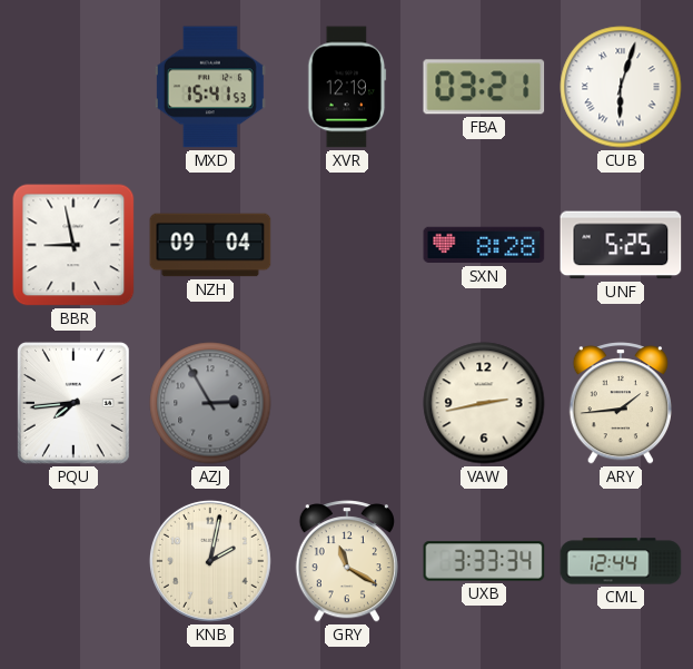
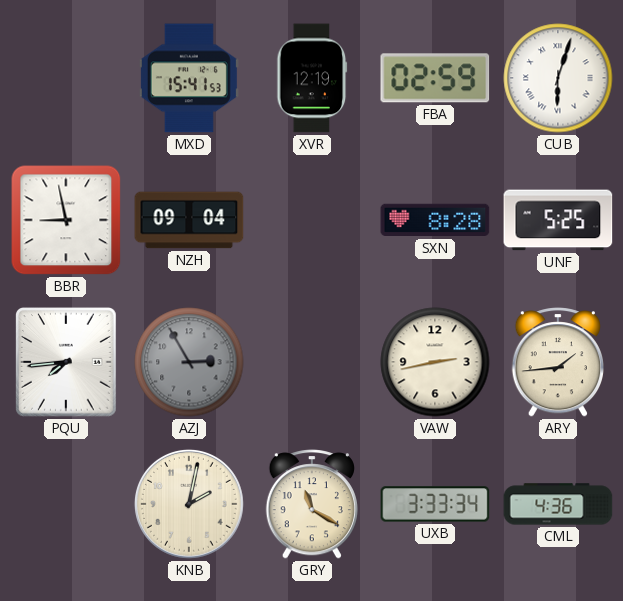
FBA: 03:21 -> 02:59 (435, 78)
CML: 12:44 -> 4:36 (558, 504)
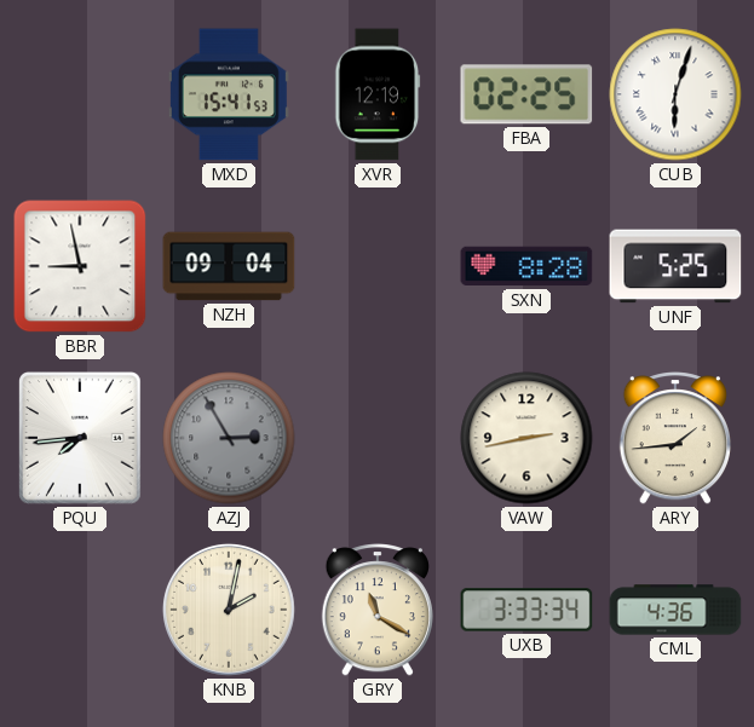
FBA: 02:59 -> 02:25 (526, 94)
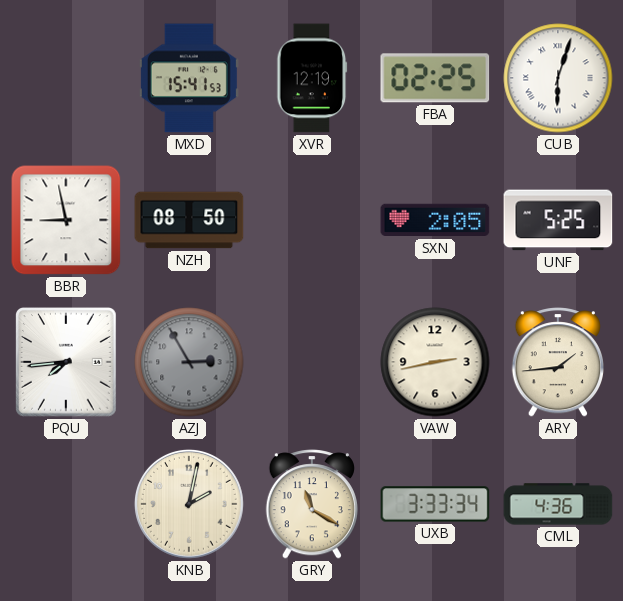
NZH: 09:04 -> 08:50 (189, 220)
SXN: 8:28 -> 2:05 (435, 220)
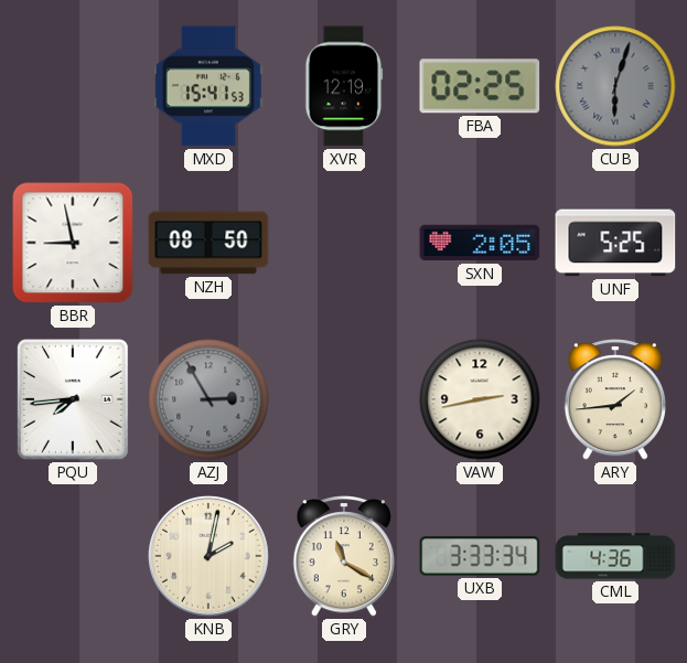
CUB dial: white -> grey (615, 86)
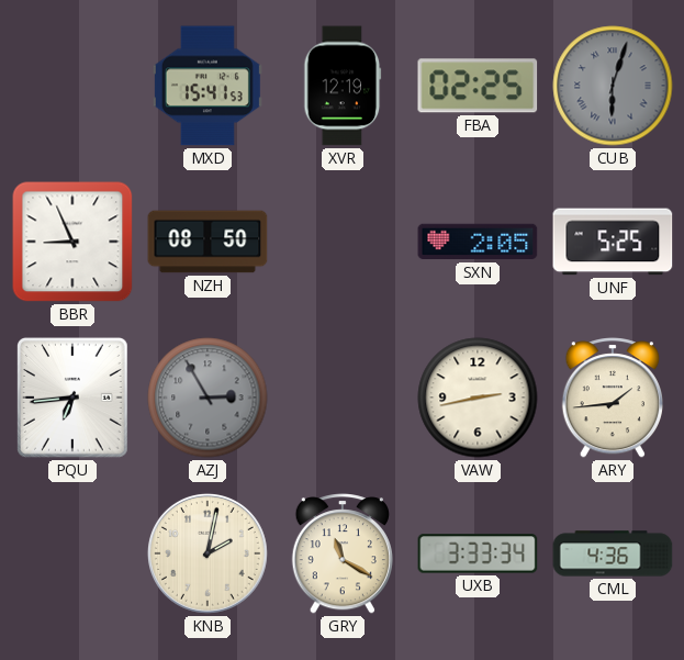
BBR: 8:58 -> 8:56 (72, 242)
PQU: 7:44 -> 6:44 (74, 399)
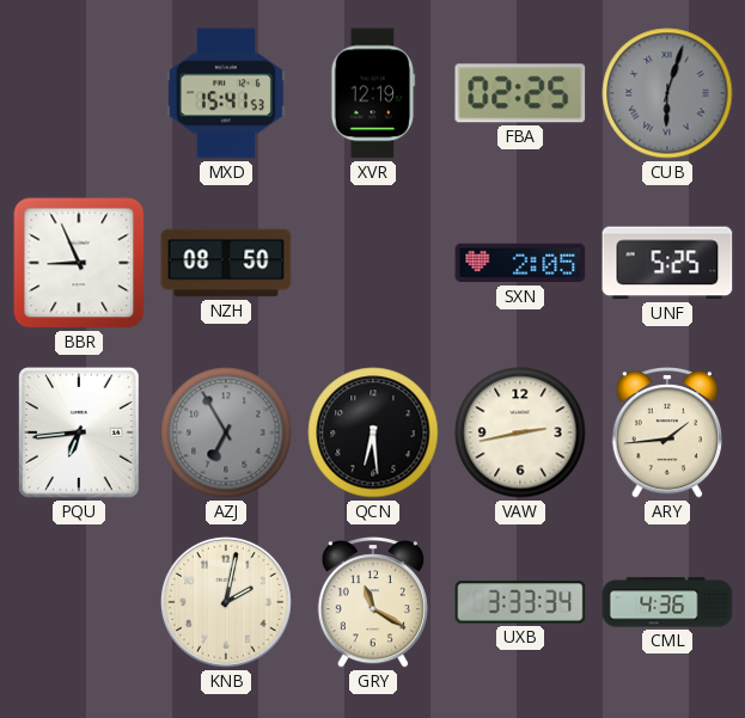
AZJ: 2:55 -> 6:55 (226, 432)
QCN: none -> 6:29 (373, 432)
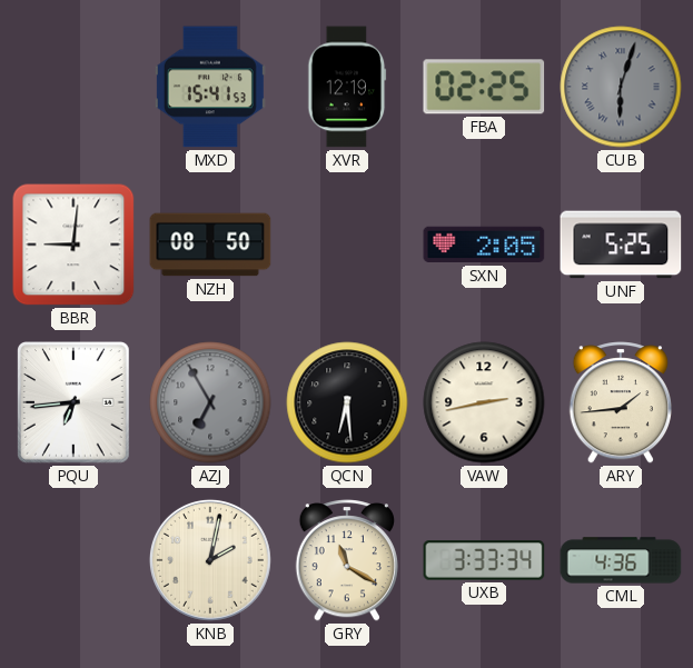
BBR: 8:56 -> 9:01 (73, 245)
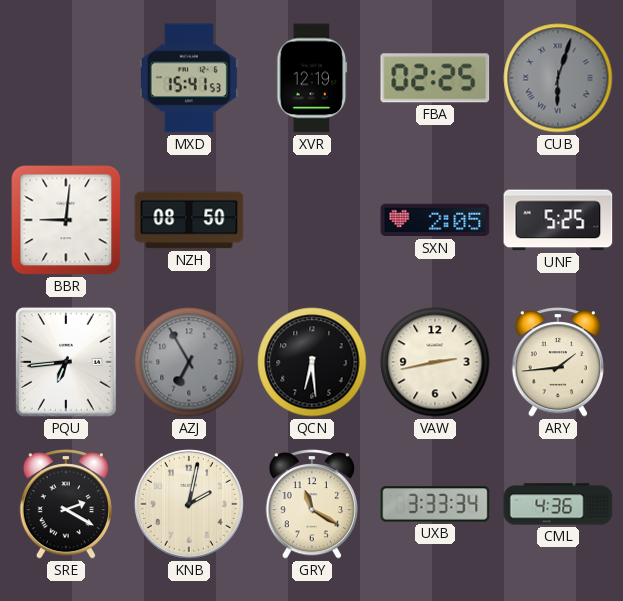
SRE: none -> 2:20 (66, 504)
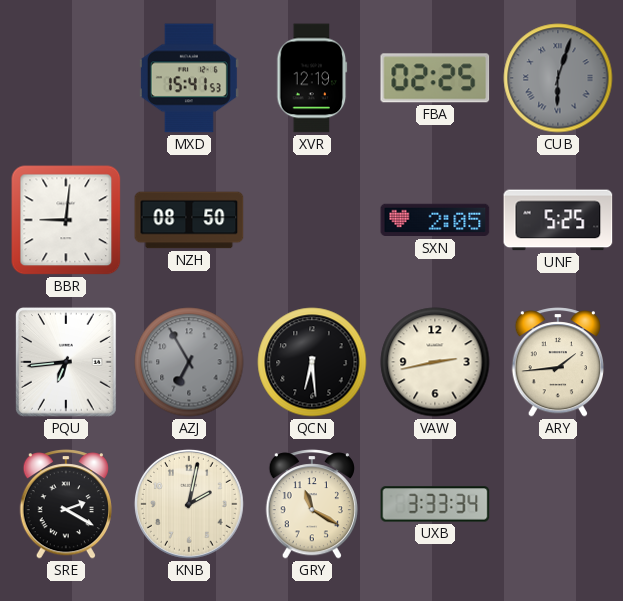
CML: 4:36 -> none (558, 504)
